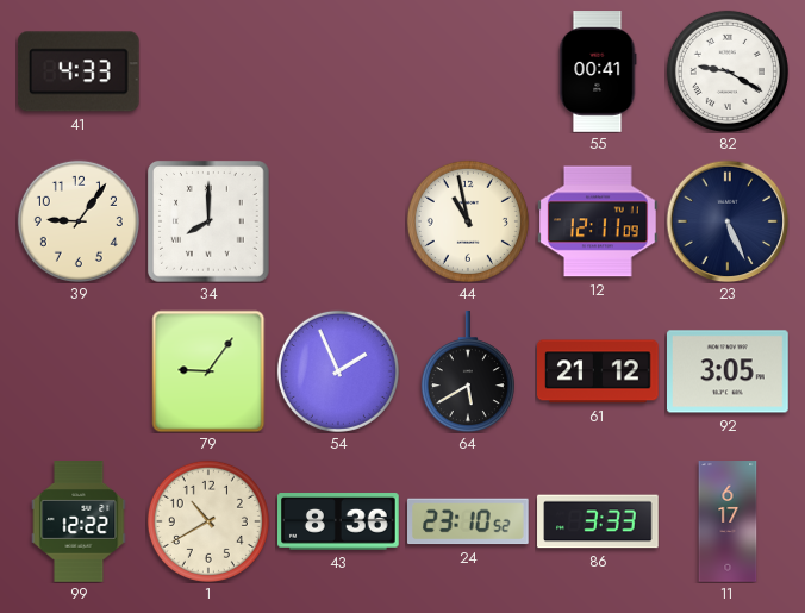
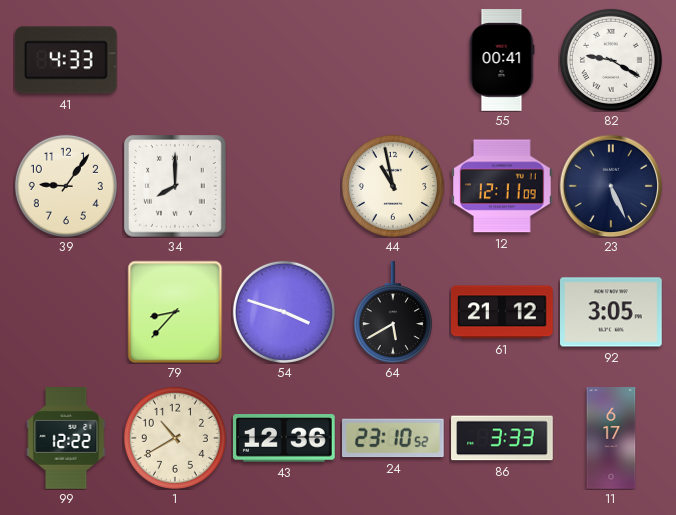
79: 9:06 -> 8:37 (175, 312)
54: 1:56 -> 3:48 (284, 312)
43: 8:36 -> 12:36 (285, 438)
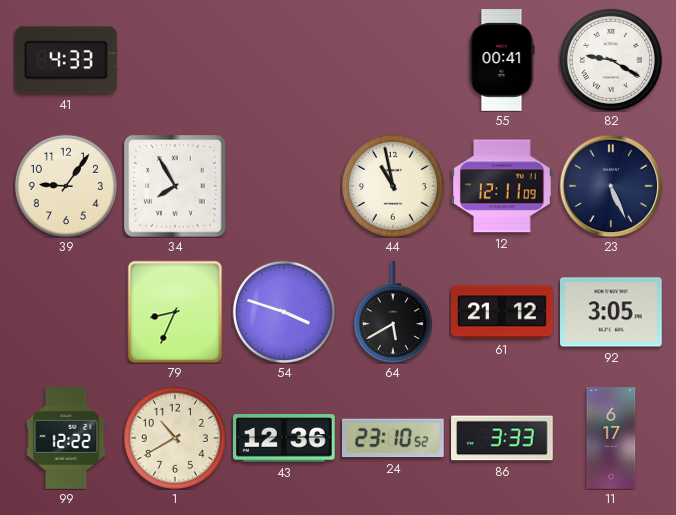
34: 8:00 -> 7:55 (176, 187)
79: 8:37 -> 8:34 (175, 312)
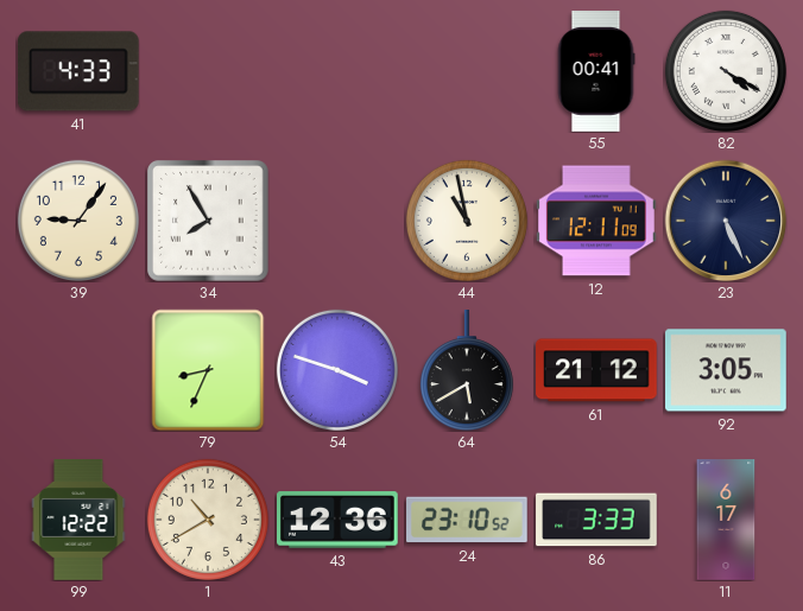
82: 9:20 -> 4:20 (726, 71)
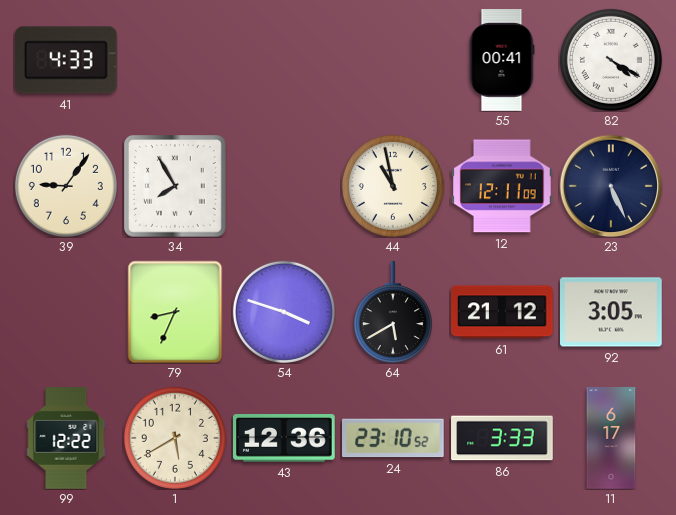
1: 10:40 -> 5:40 (175, 438)
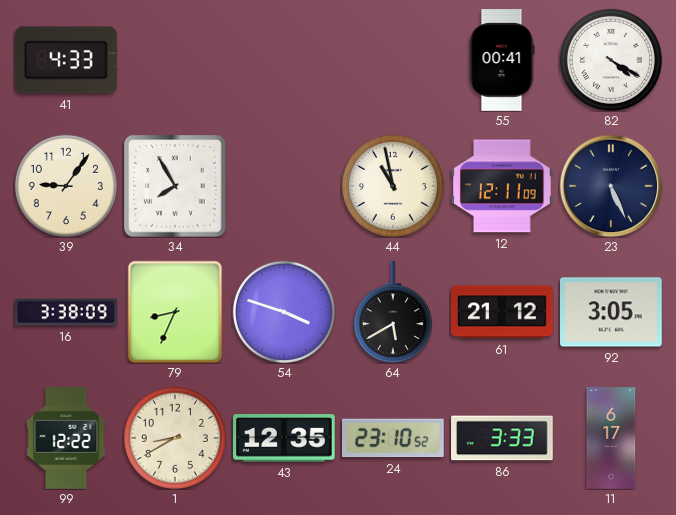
16: none -> 3:38 (66, 312)
1: 5:40 -> 8:40 (175, 438)
43: 12:36 -> 12:35 (285, 438)
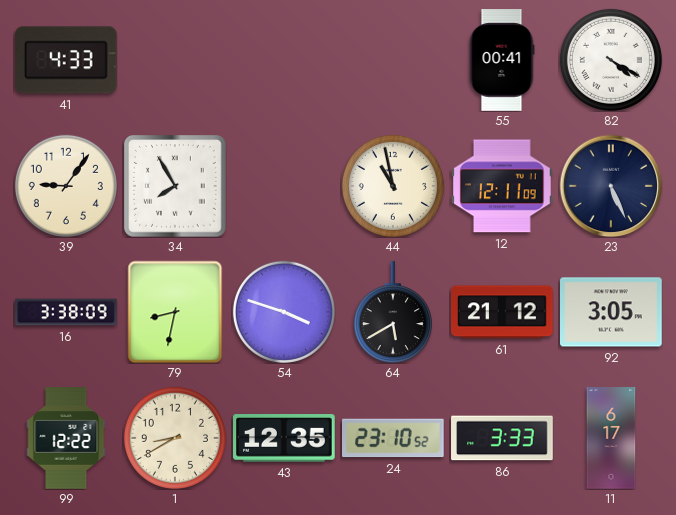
79: 8:34 -> 8:32 (175, 312)
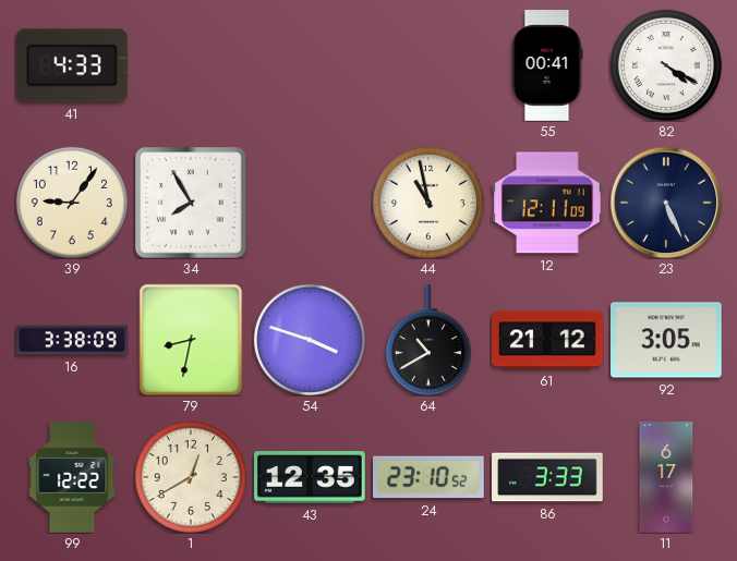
64: 5:40 -> 10:40 (428, 340)
1: 8:40 -> 12:40 (191, 477)
